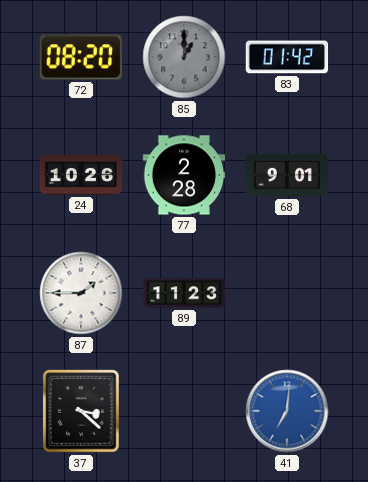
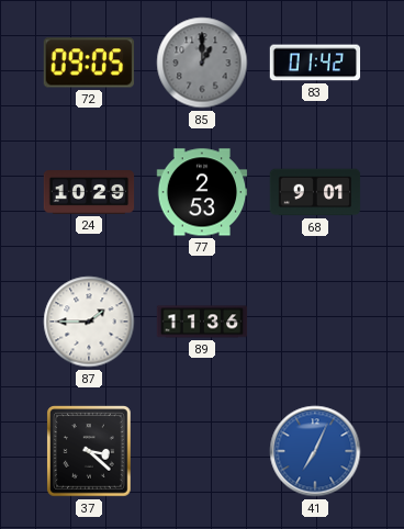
72: 08:20 -> 09:05 (88, 63)
24: 10:26 -> 10:29 (89, 193)
77: 2:28 -> 2:53 (202, 192)
89: 11:23 -> 11:36 (202, 322)
41: 7:01 -> 7:04 (315, 451)
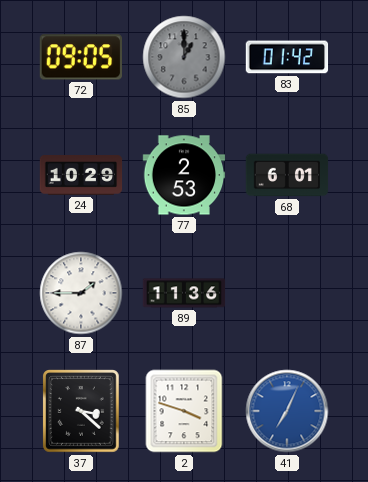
68: 9:01 -> 6:01 (287, 175)
2: none -> 3:48 (184, 411)
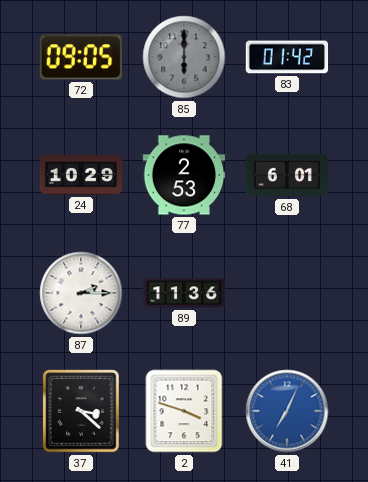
85: 1:00 -> 6:00 (184, 57)
87: 1:45 -> 2:15 (81, 293)
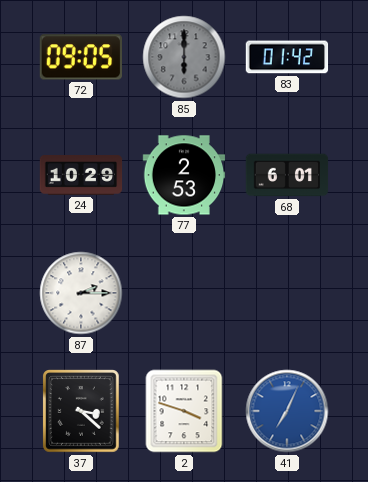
89: 11:36 -> none (184, 293)
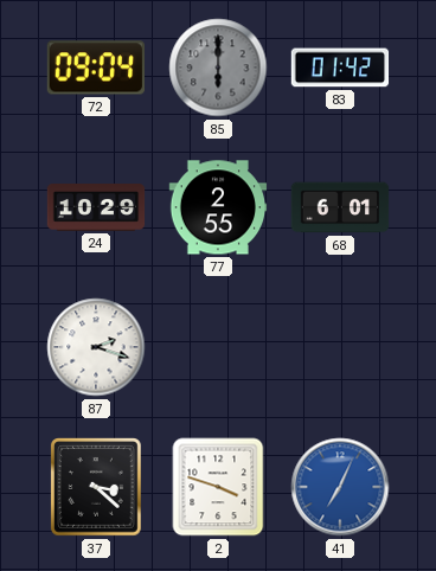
72: 09:05 -> 09:04 (95, 68)
77: 2:53 -> 2:55 (218, 207)
87: 2:15 -> 2:18 (96, 347)
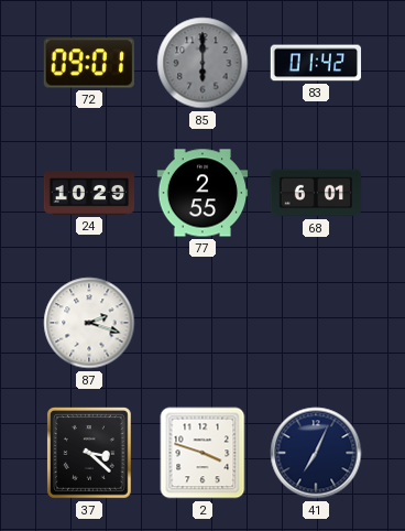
72: 09:04 -> 09:01 (88, 63)
41 dial: blue -> navy (316, 453)
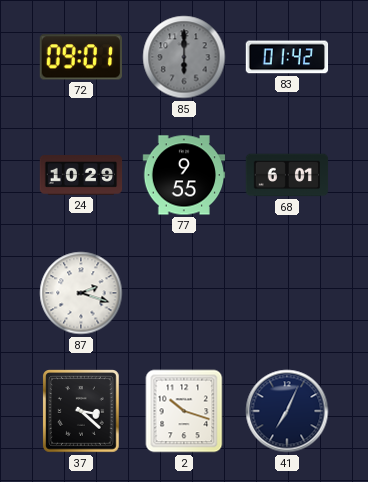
77: 2:55 -> 9:55 (184, 175)
2: 3:48 -> 10:18 (184, 411)
